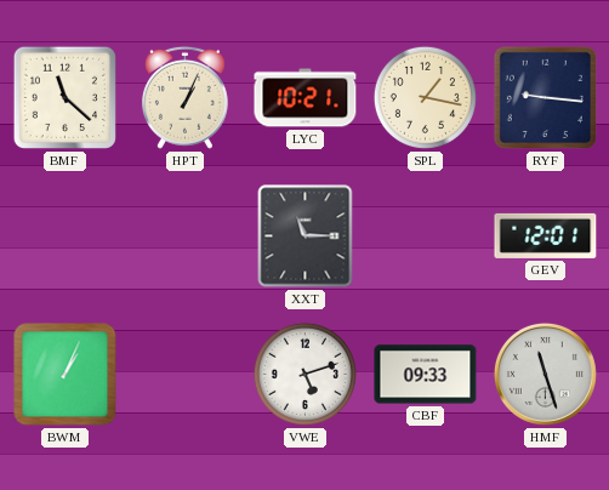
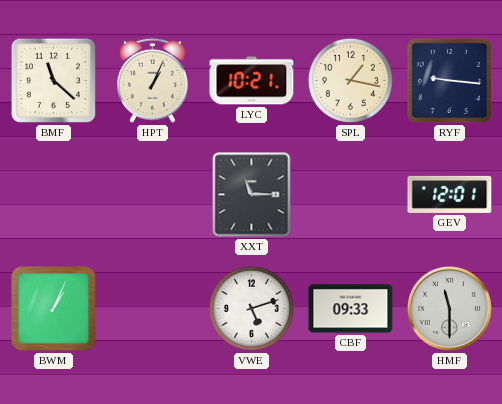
HMF: 11:27 -> 11:30 (449, 308)
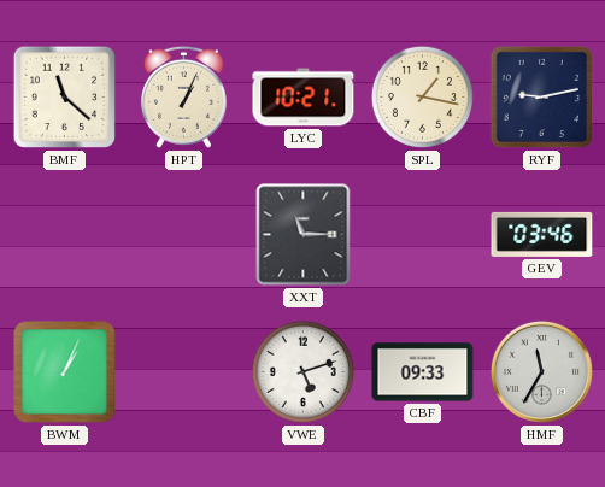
RYF: 9:16 -> 9:13 (541, 96)
GEV: 12:01 -> 03:46 (542, 234)
HMF: 11:30 -> 11:35 (541, 371)
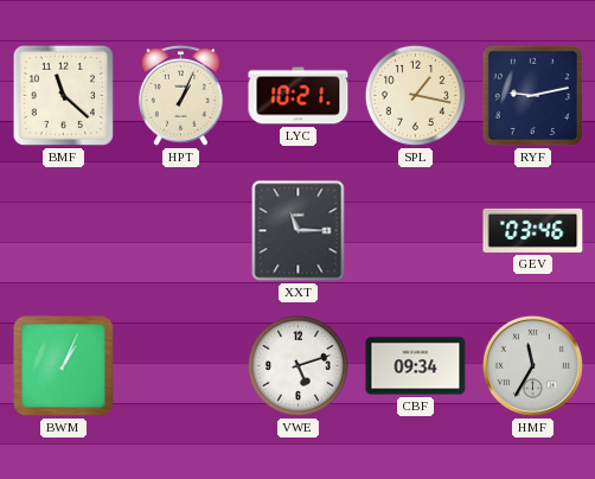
CBF: 09:33 -> 09:34 (416, 366)
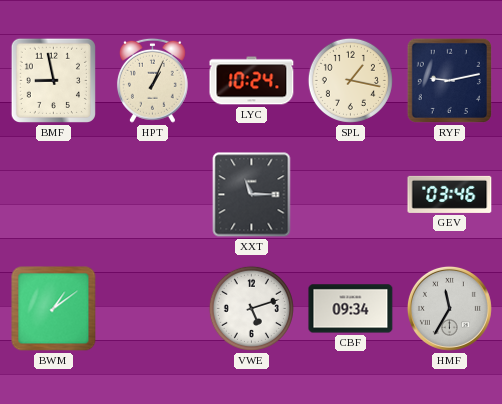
BMF: 11:22 -> 8:58 (53, 80)
LYC: 10:21 -> 10:24 (252, 81)
BWM: 1:04 -> 1:09 (54, 309)
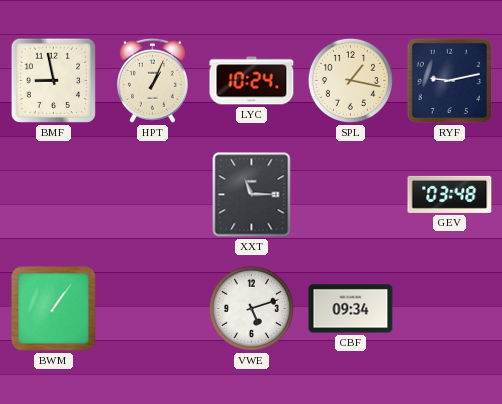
GEV: 03:46 -> 03:48 (450, 194)
BWM: 1:09 -> 1:06 (54, 309)
HMF: 11:35 -> none (449, 308)
